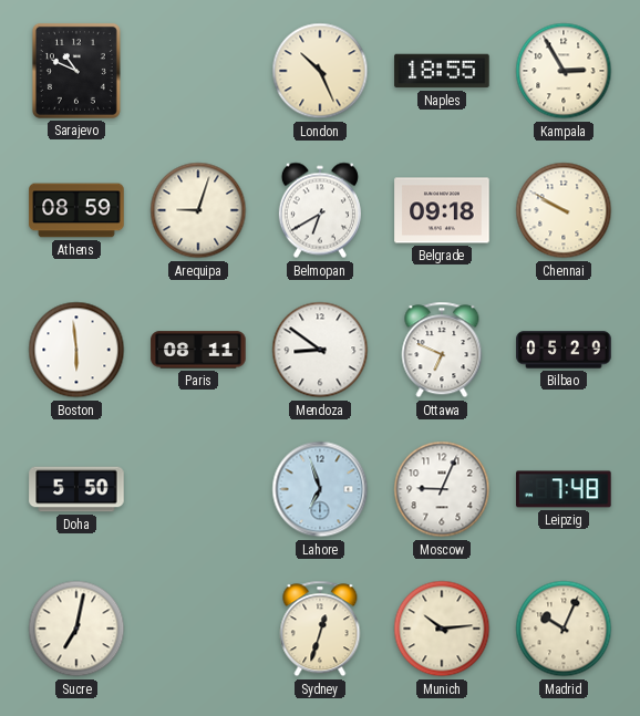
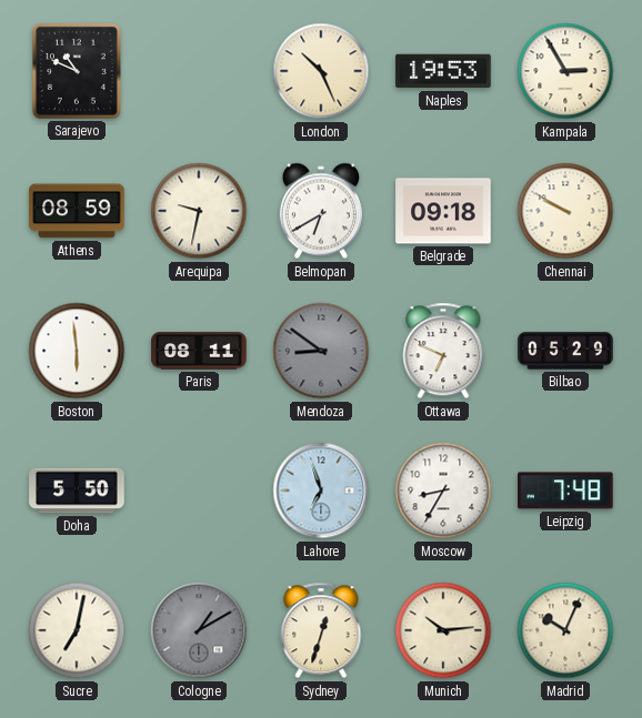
Naples: 18:55 -> 19:53 (443, 71)
Arequipa: 9:03 -> 9:32 (199, 211)
Mendoza dial: white -> grey (321, 351)
Moscow: 9:04 -> 8:35 (443, 491)
Cologne: none -> 1:10 (199, 630)
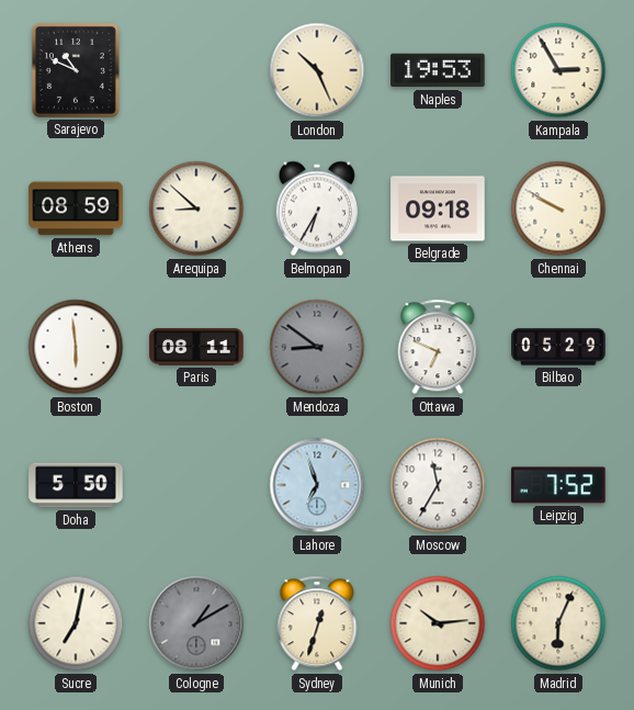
Arequipa: 9:32 -> 8:52 (196, 209)
Belmopan: 6:40 -> 6:35 (317, 209)
Moscow: 8:35 -> 11:35 (438, 485)
Leipzig: 7:48 -> 7:52 (558, 485)
Madrid: 10:04 -> 6:04 (558, 623)
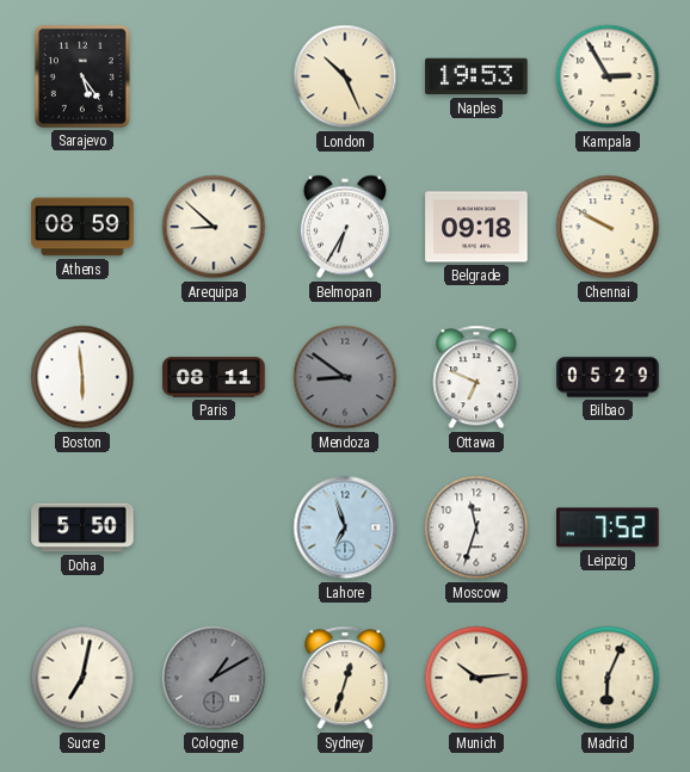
Sarajevo: 10:49 -> 5:24 (82, 76)
Moscow: 11:35 -> 11:33 (476, 527)
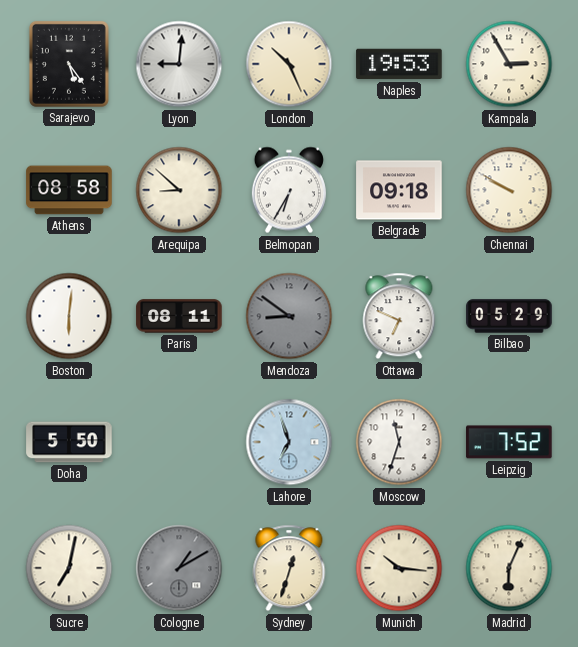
Lyon: none -> 9:01 (179, 64)
Athens: 08:59 -> 08:58 (69, 190)
Boston: 5:59 -> 6:01 (69, 316)
Munich: 10:14 -> 10:16 (399, 568)
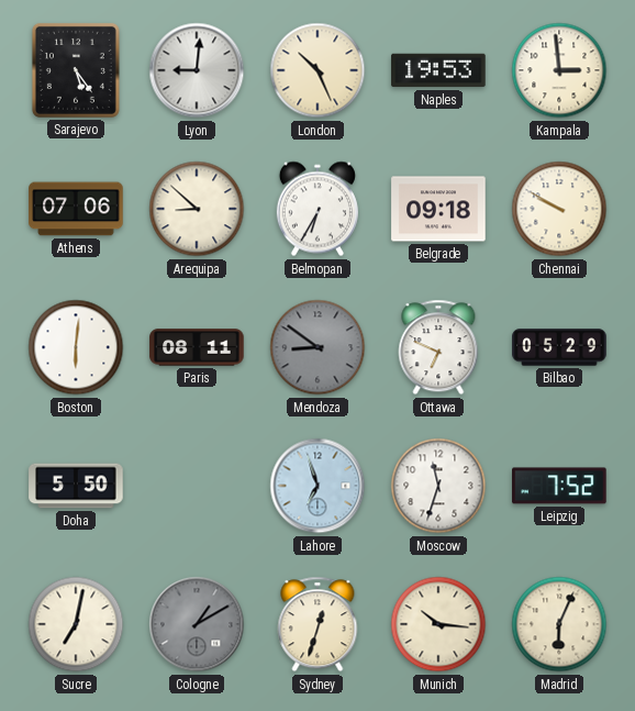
Kampala: 2:55 -> 2:59 (559, 70)
Athens: 08:58 -> 07:06 (76, 209)
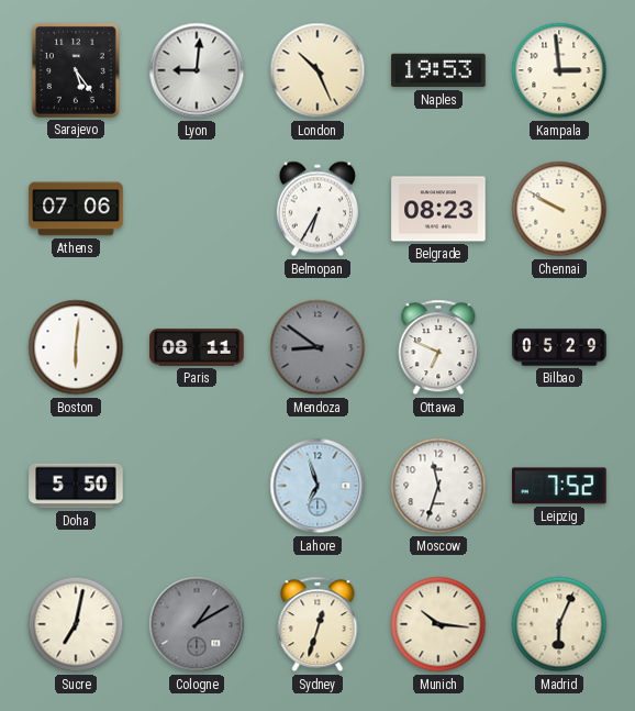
Arequipa: 8:52 -> none (197, 209)
Belgrade: 09:18 -> 08:23 (438, 209)
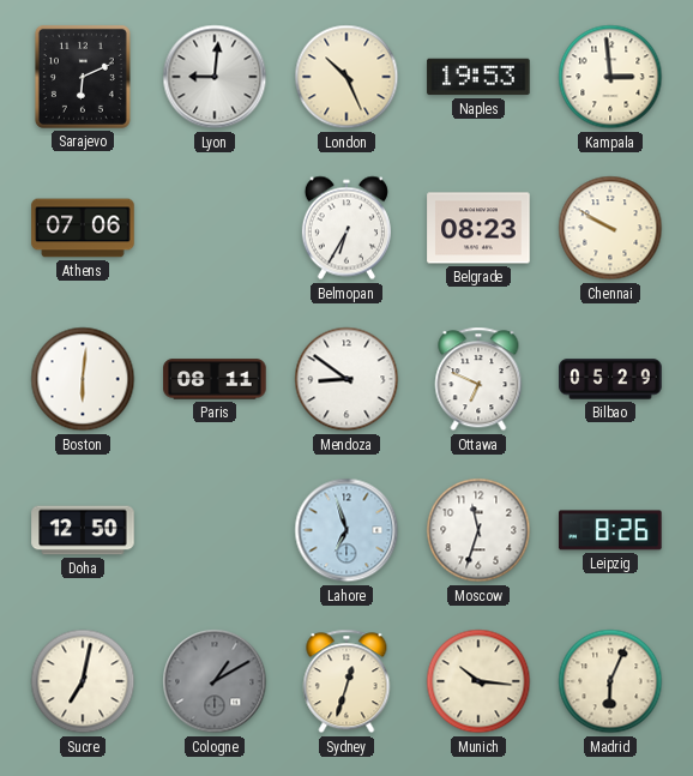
Sarajevo: 5:24 -> 6:11 (83, 77)
Mendoza dial: grey -> white (346, 379)
Doha: 5:50 -> 12:50 (83, 530)
Leipzig: 7:52 -> 8:26 (610, 530)
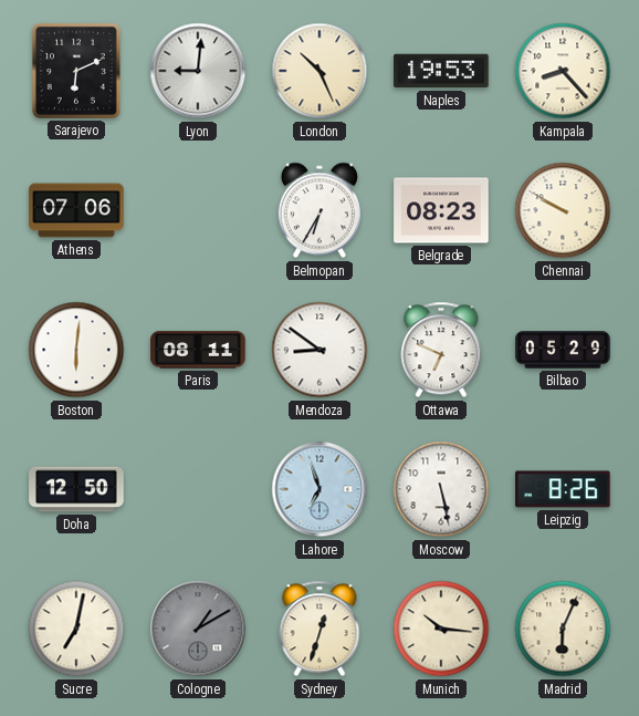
Kampala: 2:59 -> 8:23 (563, 71)
Moscow: 11:33 -> 5:28 (441, 489)
